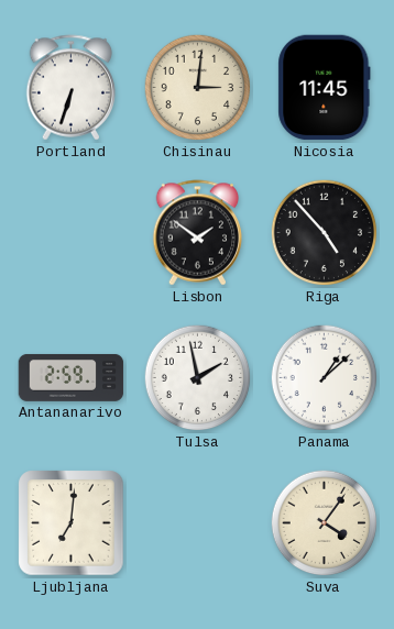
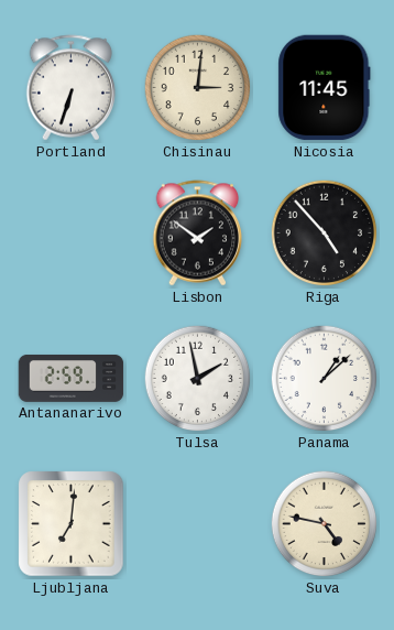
Suva: 4:06 -> 4:47 (325, 524)
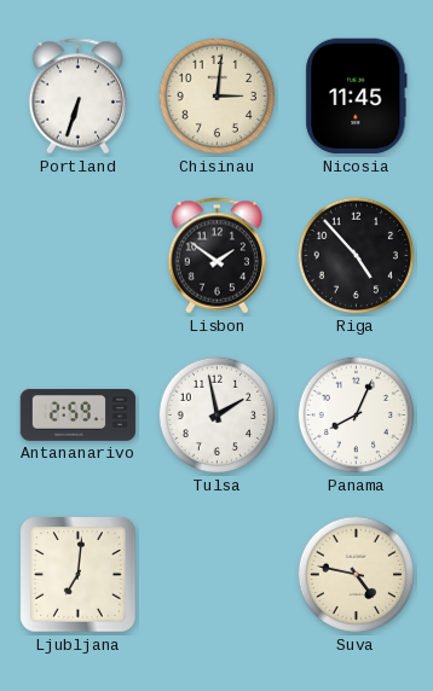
Panama: 1:08 -> 8:04 (357, 416)
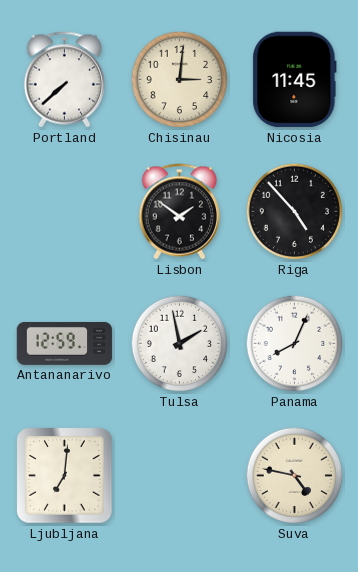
Portland: 6:33 -> 7:38 (65, 80)
Antananarivo: 2:59 -> 12:59 (65, 343)
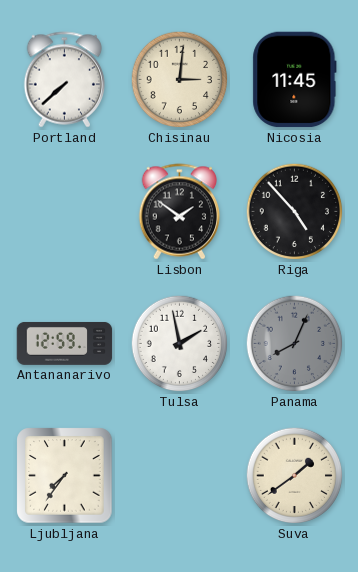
Panama dial: white -> grey (295, 344)
Ljubljana: 7:01 -> 7:36 (65, 476)
Suva: 4:47 -> 1:39 (295, 476)
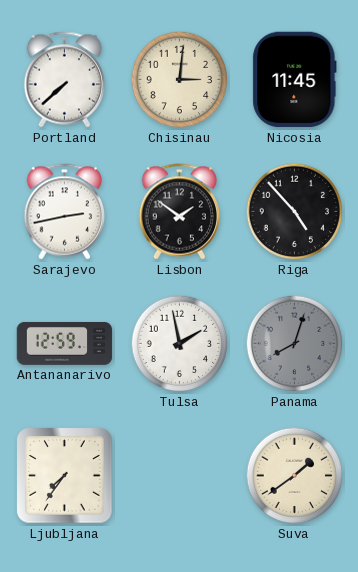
Sarajevo: none -> 2:43 (65, 212)
Panama: 8:04 -> 8:03 (295, 344)
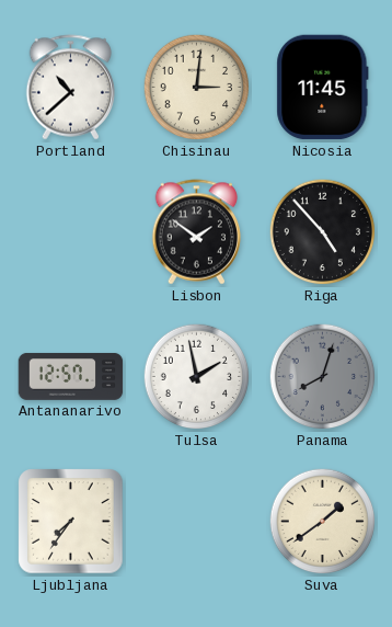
Portland: 7:38 -> 10:38 (71, 88)
Sarajevo: 2:43 -> none (65, 212)
Antananarivo: 12:59 -> 12:57 (71, 376)
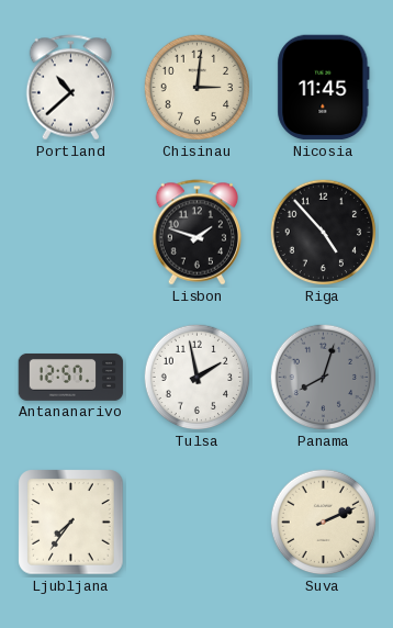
Lisbon: 1:51 -> 1:48 (198, 233)
Suva: 1:39 -> 2:11 (324, 523)
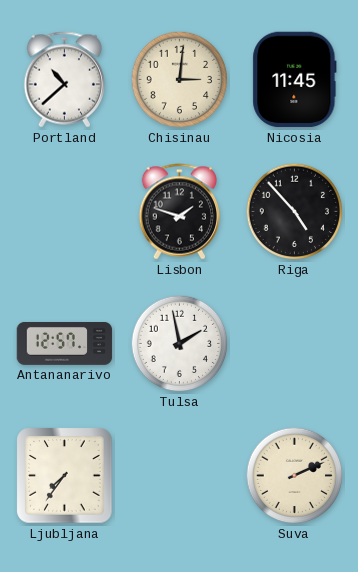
Panama: 8:03 -> none (324, 378)
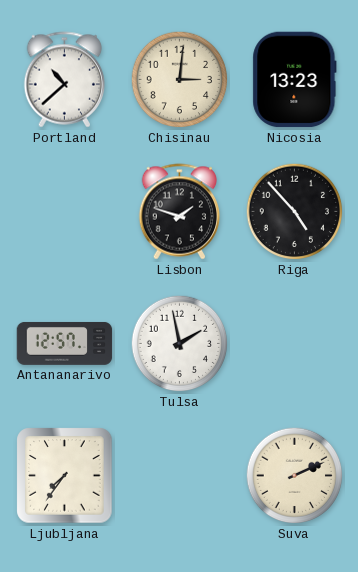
Nicosia: 11:45 -> 13:23 (295, 80)
